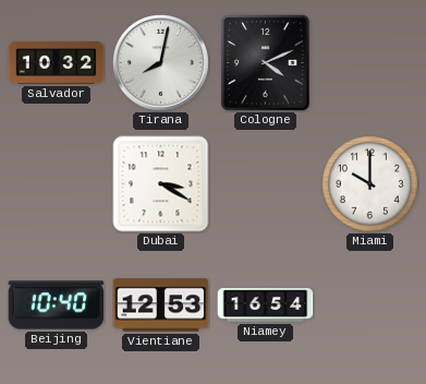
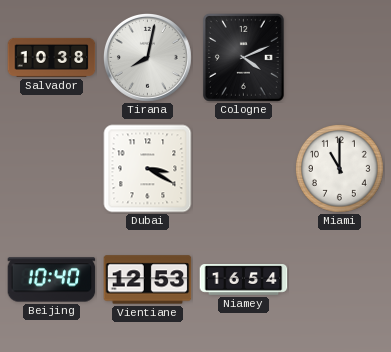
Salvador: 10:32 -> 10:38 (52, 57)
Miami: 10:00 -> 11:00 (339, 168)
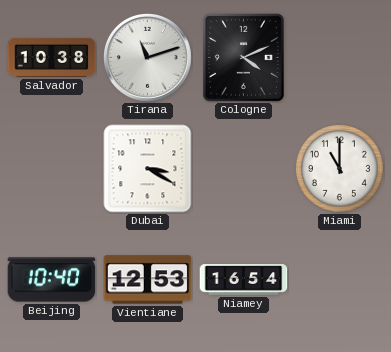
Tirana: 8:02 -> 11:12 (148, 58)
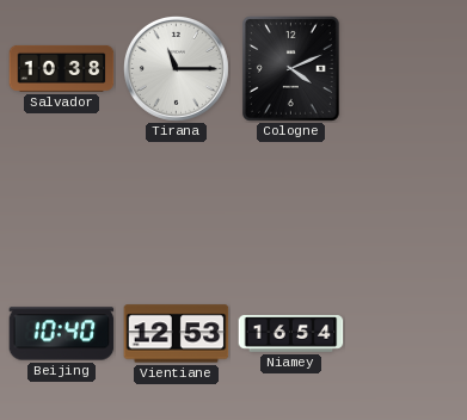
Tirana: 11:12 -> 11:15 (177, 69)
Dubai: 3:20 -> none (148, 169)
Miami: 11:00 -> none (339, 168)
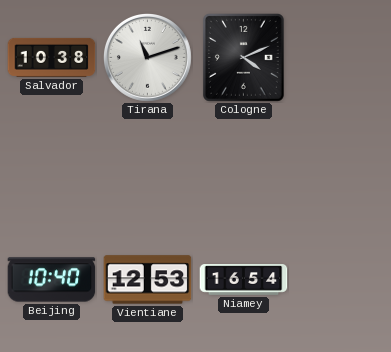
Tirana: 11:15 -> 11:12 (148, 58)
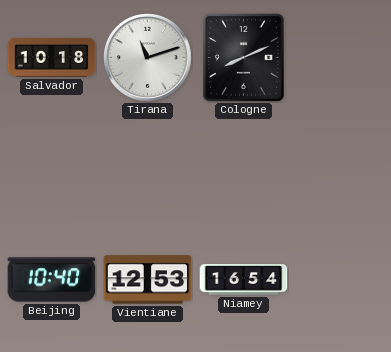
Salvador: 10:38 -> 10:18 (52, 57)
Cologne: 4:11 -> 8:11 (243, 57)
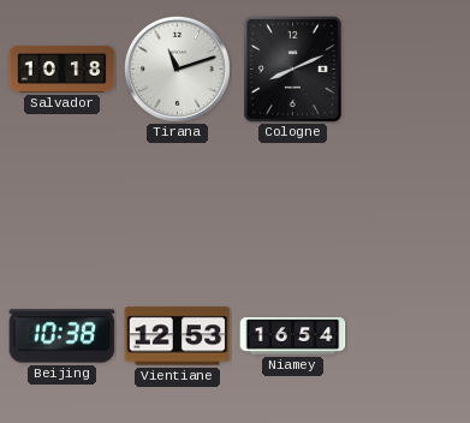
Beijing: 10:40 -> 10:38 (63, 336)
